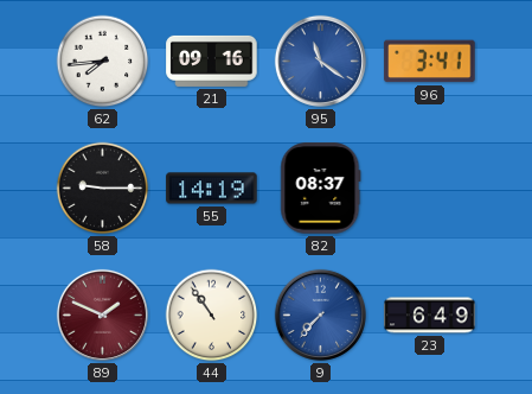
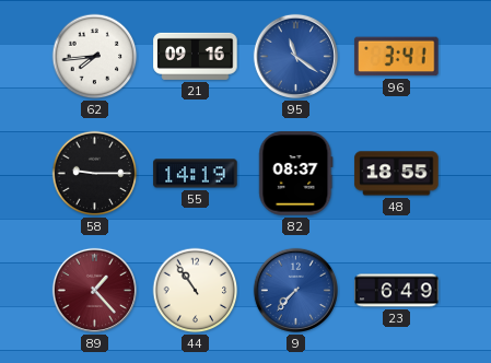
48: none -> 18:55 (397, 174)
89: 1:49 -> 1:23 (94, 290)
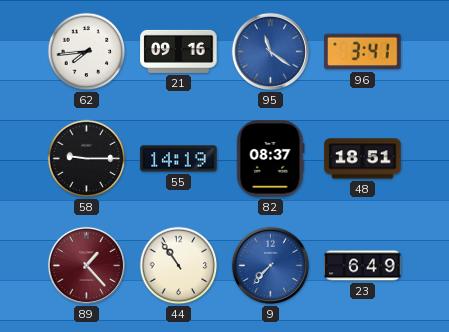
48: 18:55 -> 18:51 (363, 159)
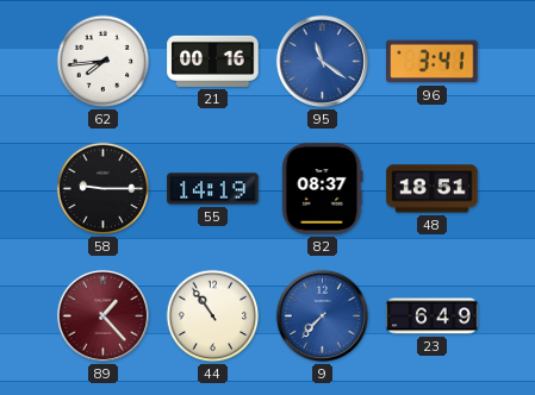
21: 09:16 -> 00:16 (213, 61)
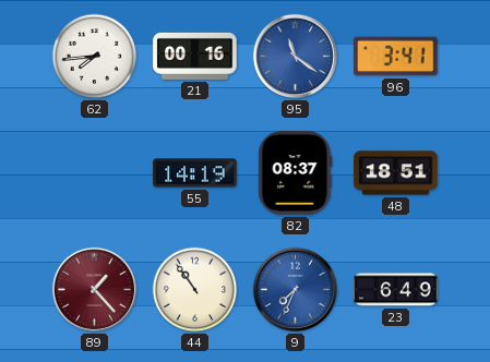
58: 9:15 -> none (104, 189)
9: 7:37 -> 7:34 (295, 289)
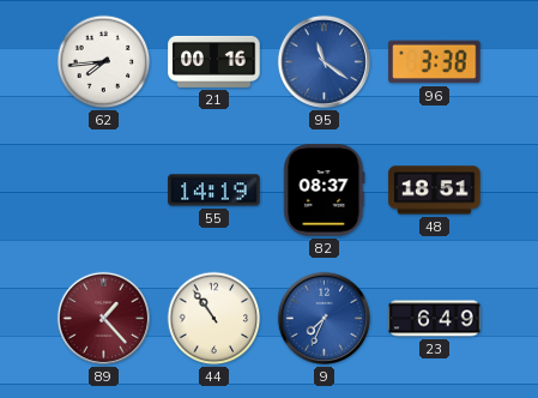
96: 3:41 -> 3:38 (435, 62)
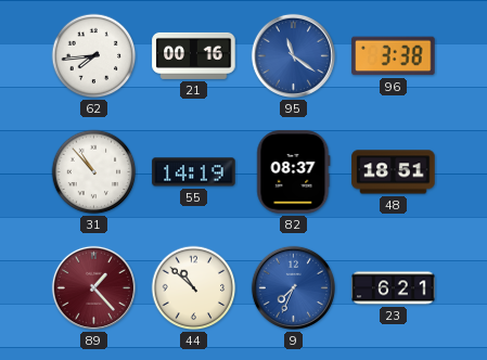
31: none -> 10:53 (94, 172)
44: 10:54 -> 10:52 (194, 288)
23: 6:49 -> 6:21 (394, 288)
